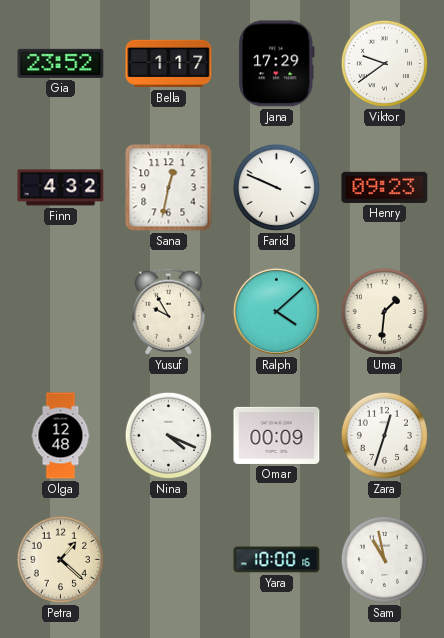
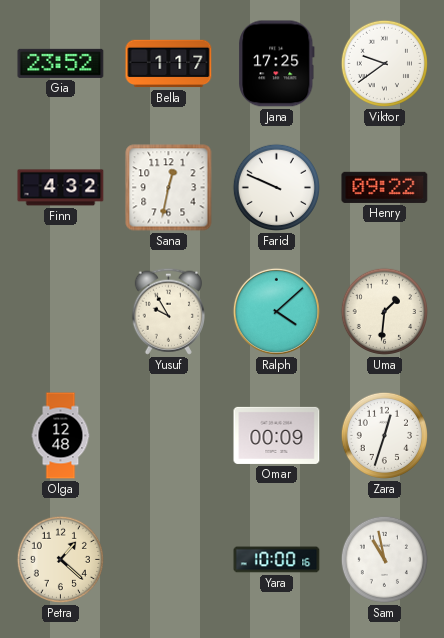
Jana: 17:29 -> 17:25 (277, 64)
Henry: 09:23 -> 09:22 (385, 187)
Nina: 4:19 -> none (168, 435)
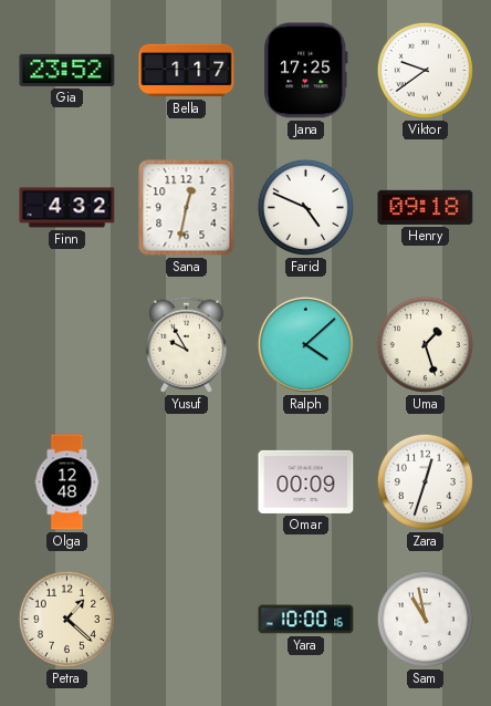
Farid: 9:49 -> 4:49 (305, 207)
Henry: 09:22 -> 09:18 (426, 207)
Uma: 1:31 -> 1:27 (425, 344)
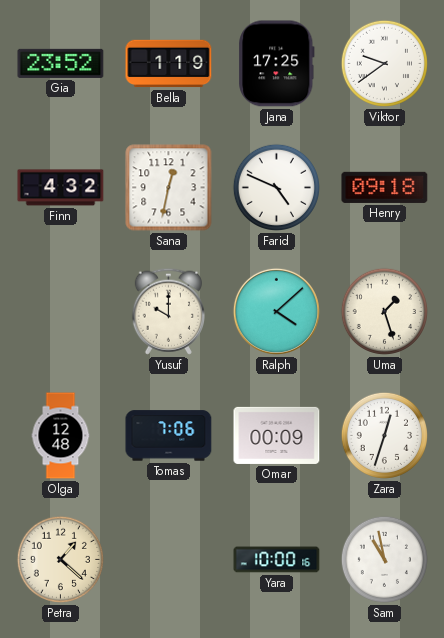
Bella: 1:17 -> 1:19 (169, 64)
Yusuf: 9:55 -> 10:00 (168, 311)
Tomas: none -> 7:06 (169, 436)
